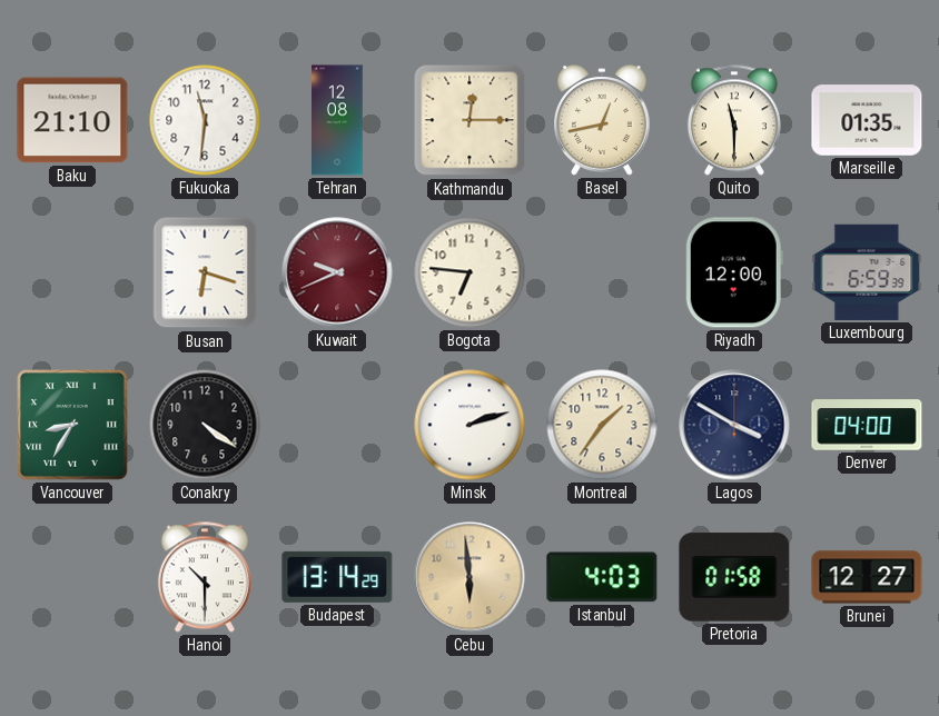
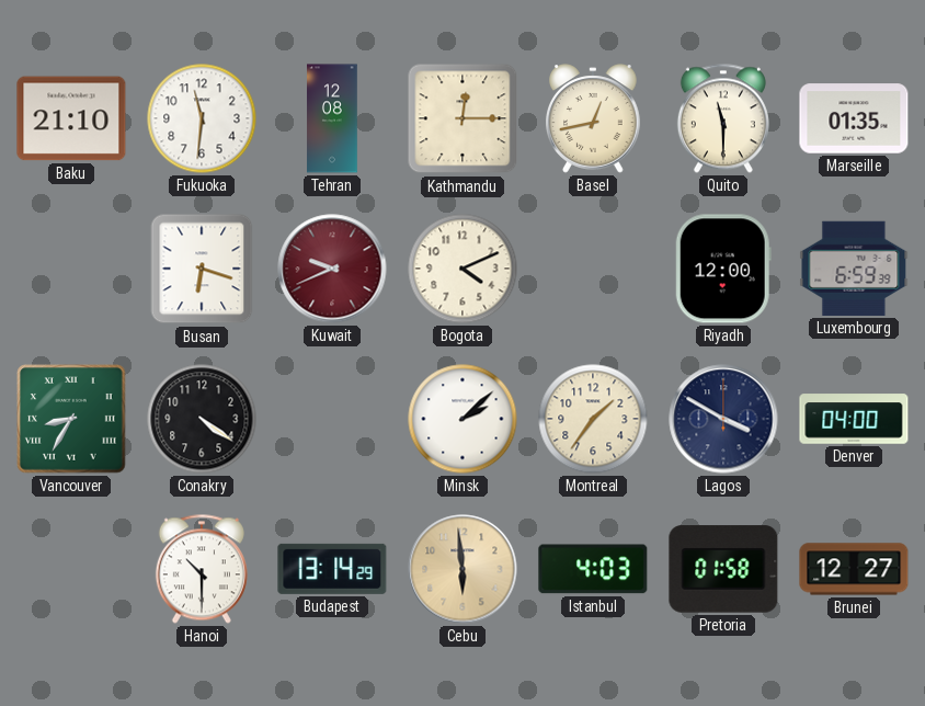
Bogota: 6:46 -> 4:11 (462, 269)
Minsk: 2:12 -> 2:08 (462, 419)
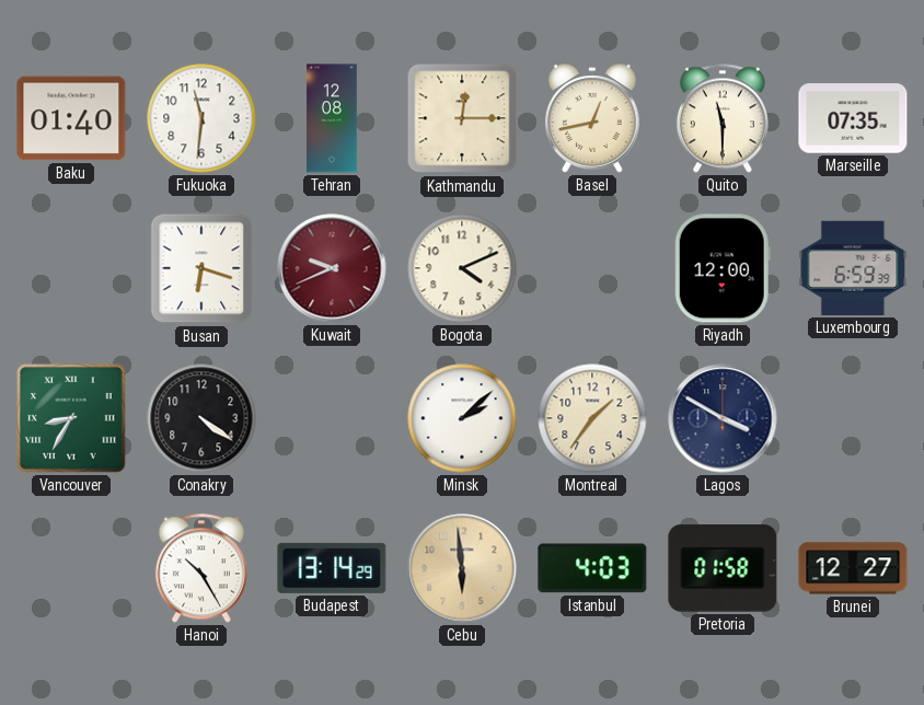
Baku: 21:10 -> 01:40 (71, 118)
Marseille: 01:35 -> 07:35 (853, 118)
Denver: 04:00 -> none (854, 419)
Hanoi: 10:30 -> 10:25 (201, 568)
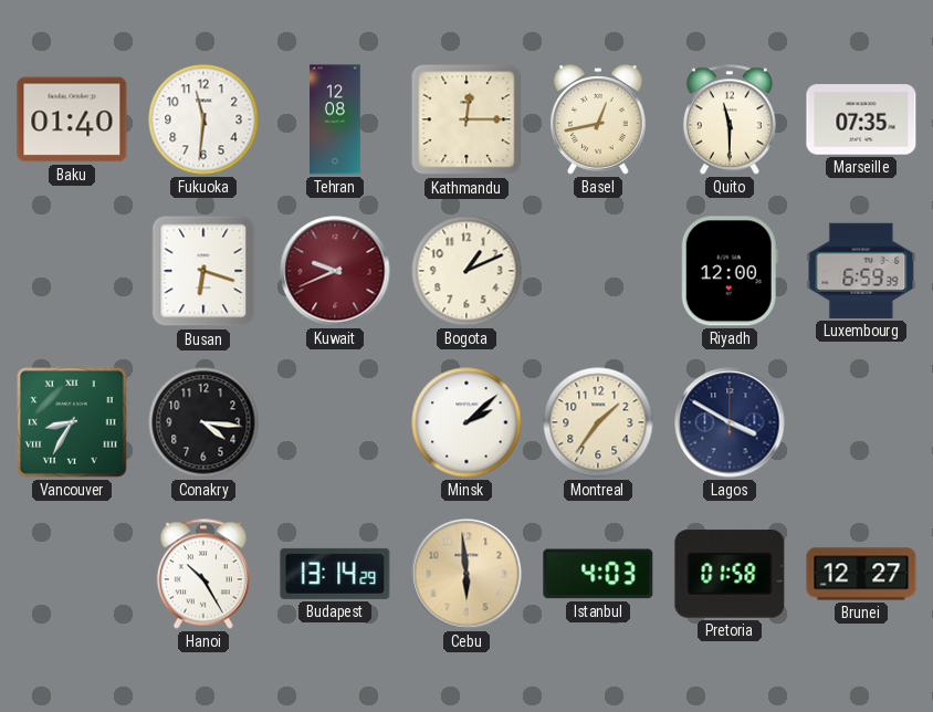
Bogota: 4:11 -> 1:11 (466, 271)
Conakry: 4:21 -> 4:16 (203, 422)
